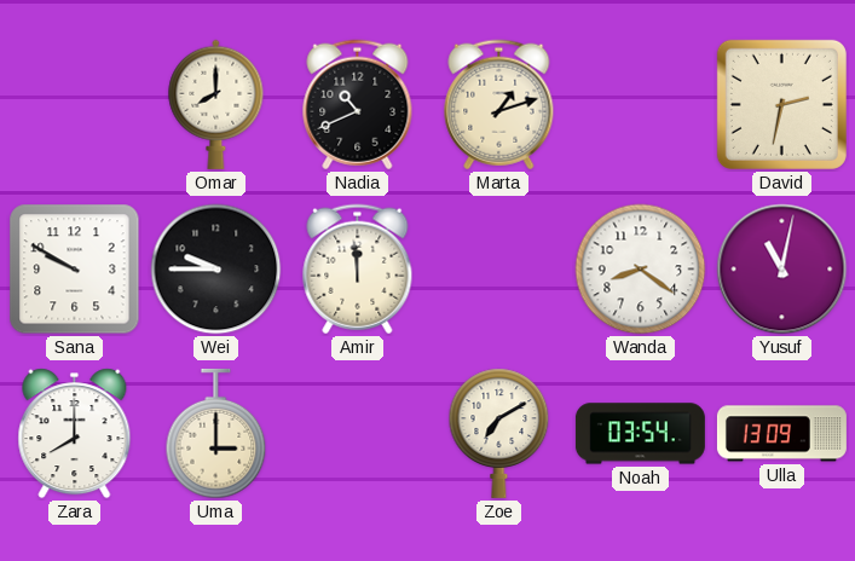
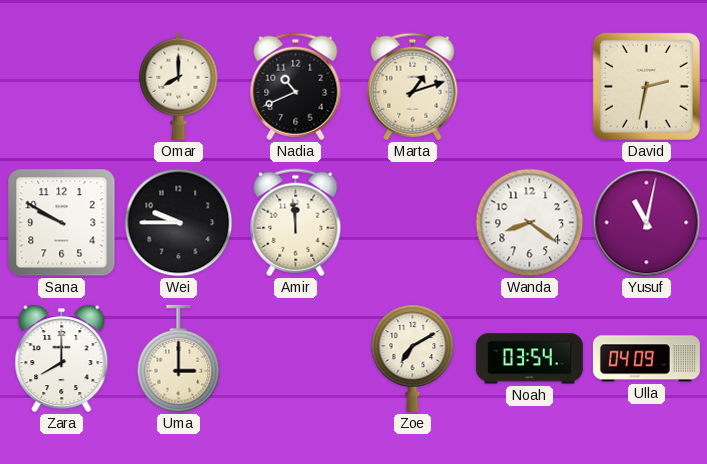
Ulla: 13:09 -> 04:09 (646, 359)
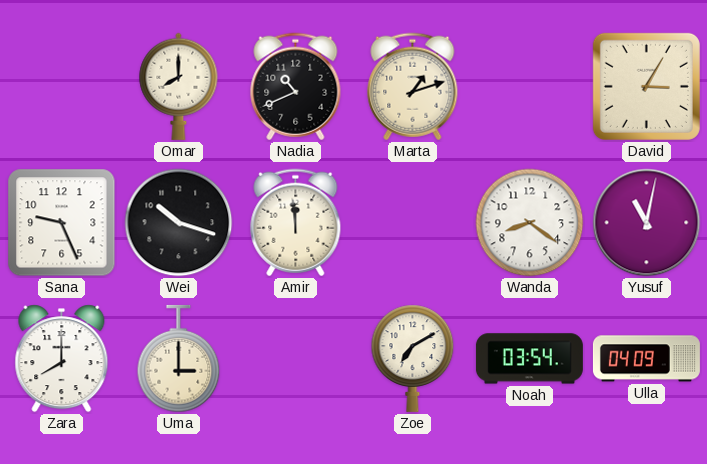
David: 2:32 -> 3:05 (646, 86)
Sana: 9:50 -> 9:26 (62, 223)
Wei: 9:45 -> 10:18 (179, 223)
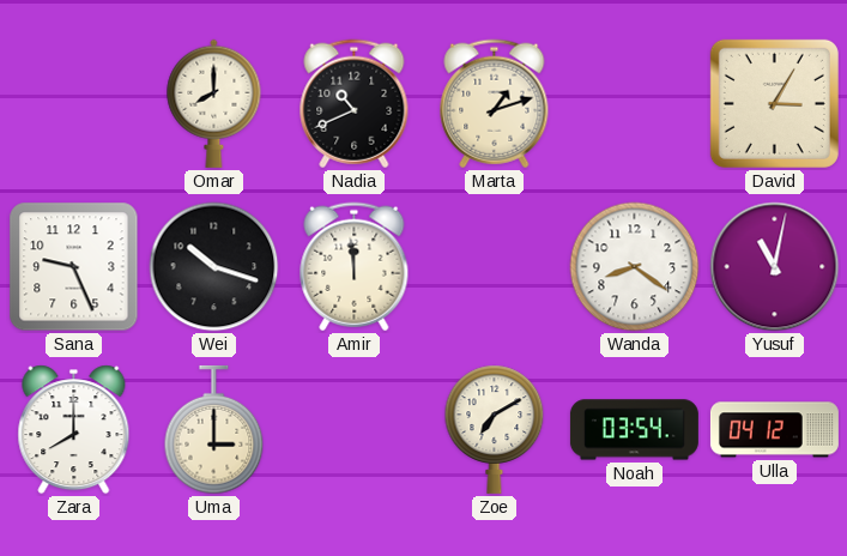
Ulla: 04:09 -> 04:12 (774, 430)
